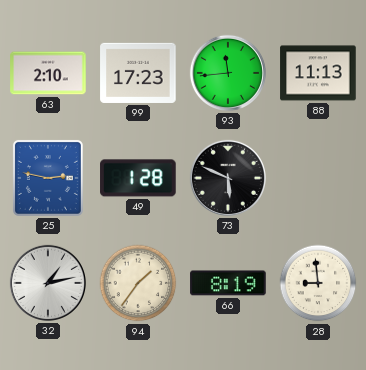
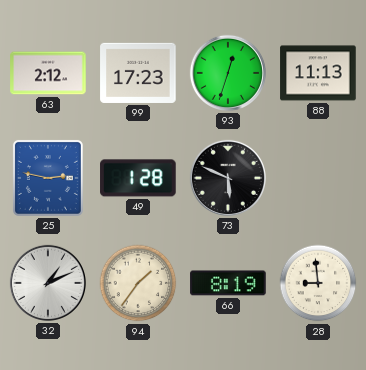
63: 2:10 -> 2:12 (48, 73)
93: 11:44 -> 12:33 (228, 73)
32: 1:13 -> 1:11 (48, 283)
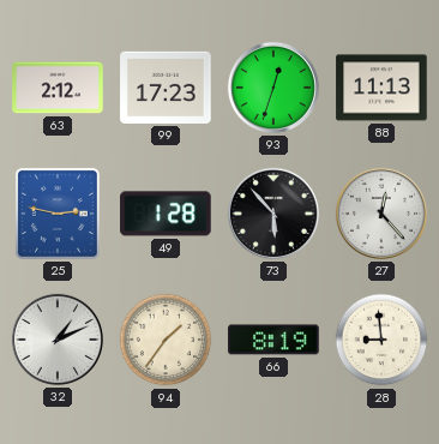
73: 5:49 -> 5:53 (273, 214)
27: none -> 12:23 (381, 214)
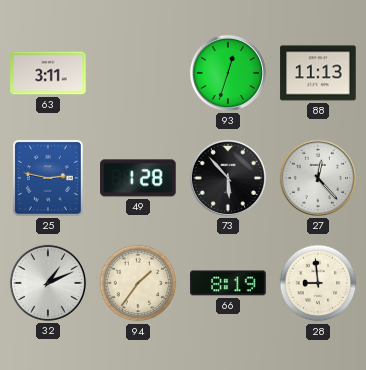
63: 2:12 -> 3:11 (48, 73)
99: 17:23 -> none (166, 88)
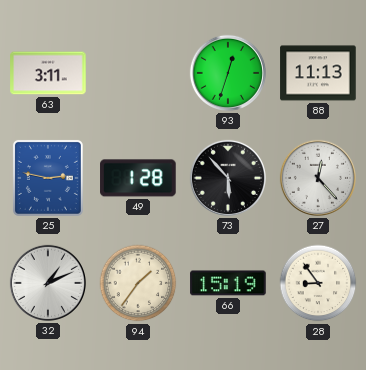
66: 8:19 -> 15:19 (228, 283)
28: 8:59 -> 8:54 (318, 283)
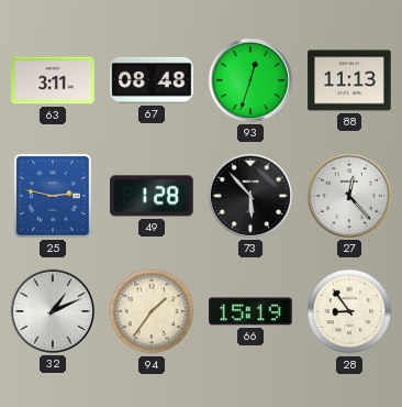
67: none -> 08:48 (152, 80)
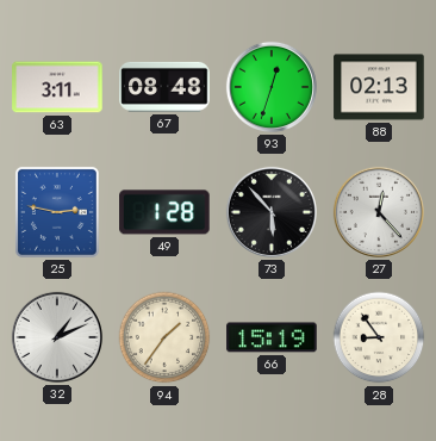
88: 11:13 -> 02:13 (379, 87)
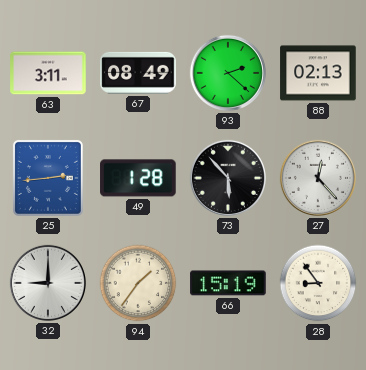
67: 08:48 -> 08:49 (138, 73)
93: 12:33 -> 2:22 (228, 73)
25: 2:47 -> 2:44 (48, 178)
32: 1:11 -> 9:00 (48, 283)
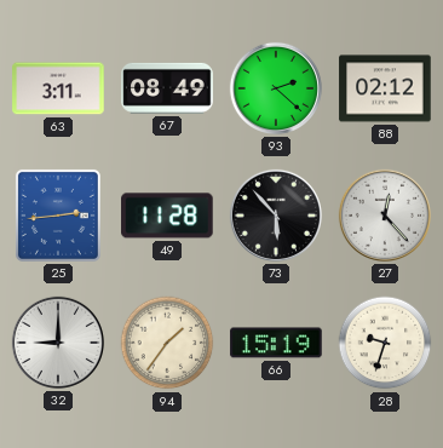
88: 02:13 -> 02:12 (385, 88)
49: 1:28 -> 11:28 (167, 216)
28: 8:54 -> 9:33 (385, 343)
